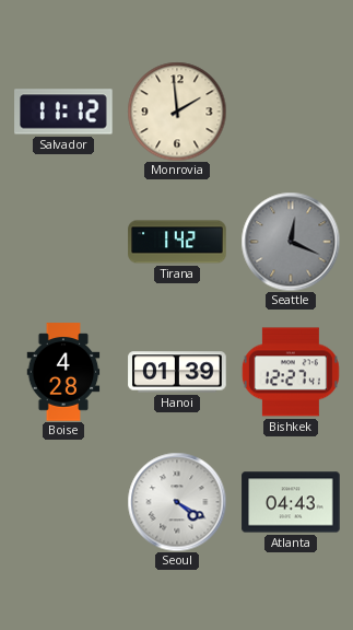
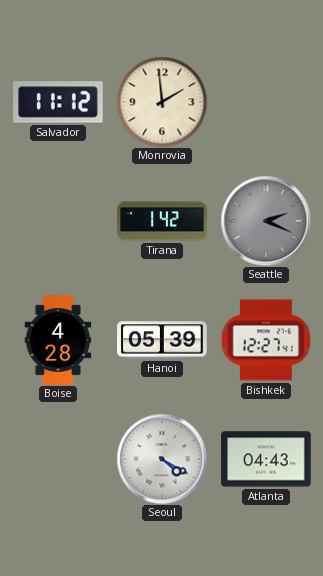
Seattle: 12:19 -> 2:19 (266, 221)
Hanoi: 01:39 -> 05:39 (162, 340)
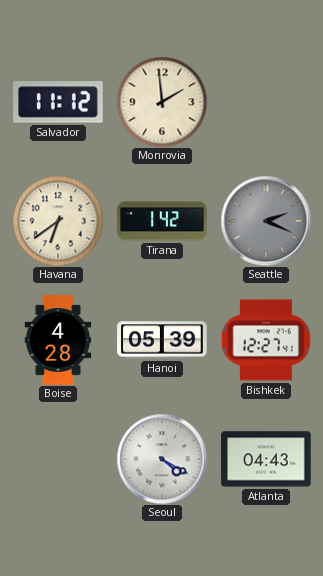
Havana: none -> 6:39 (58, 221)
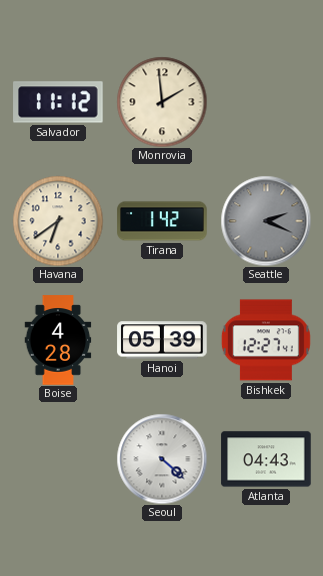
Seoul: 4:20 -> 4:22 (162, 459)
